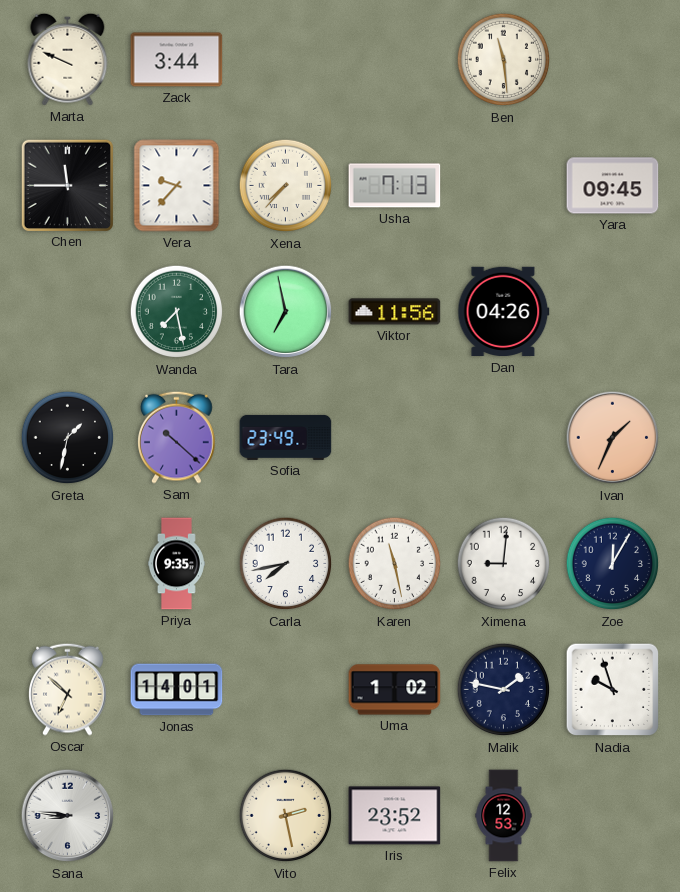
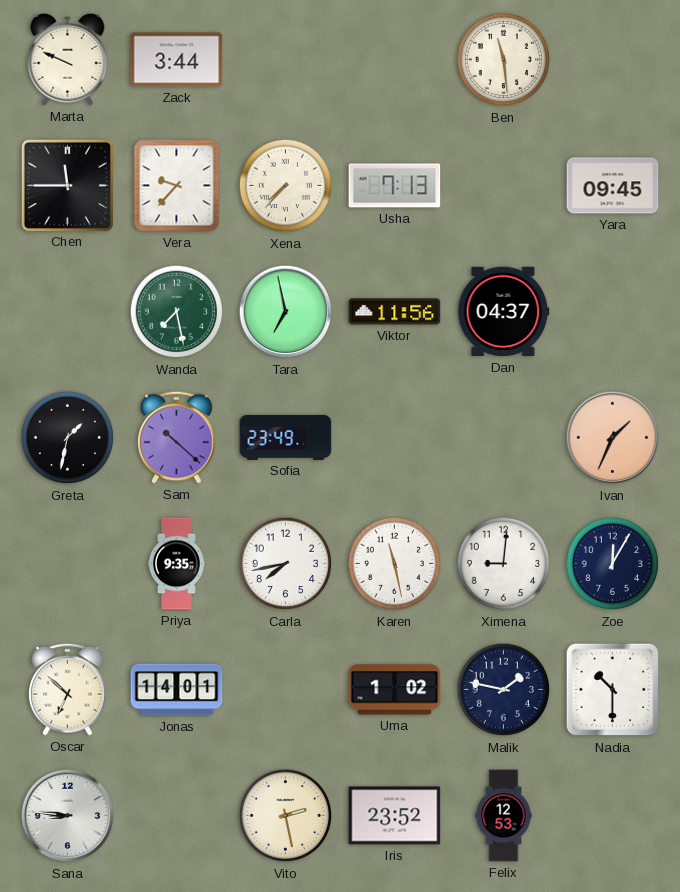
Dan: 04:26 -> 04:37 (504, 312)
Nadia: 9:57 -> 10:30 (613, 690)
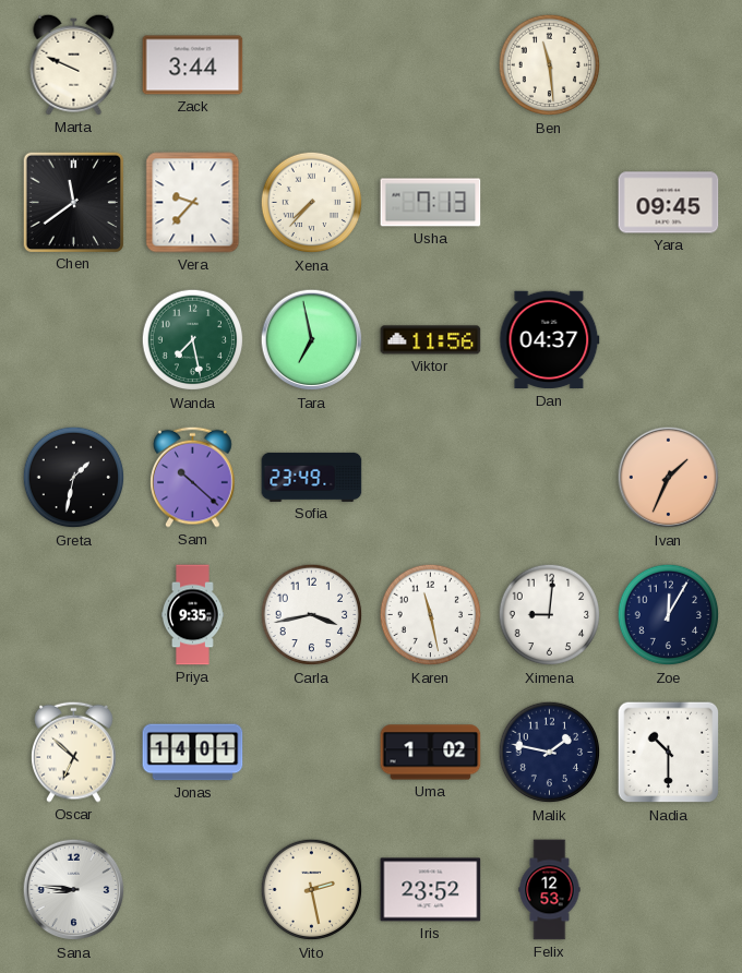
Chen: 11:45 -> 11:39 (73, 202)
Carla: 7:43 -> 3:43 (312, 615)
